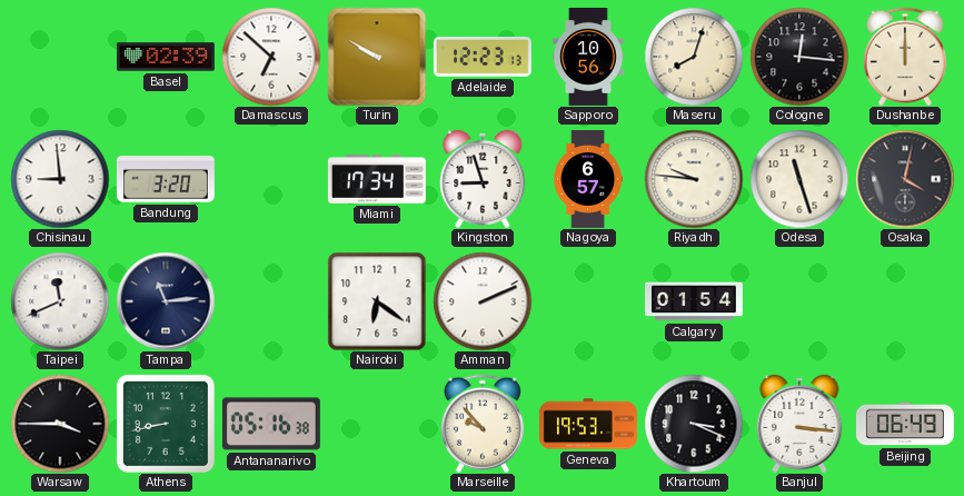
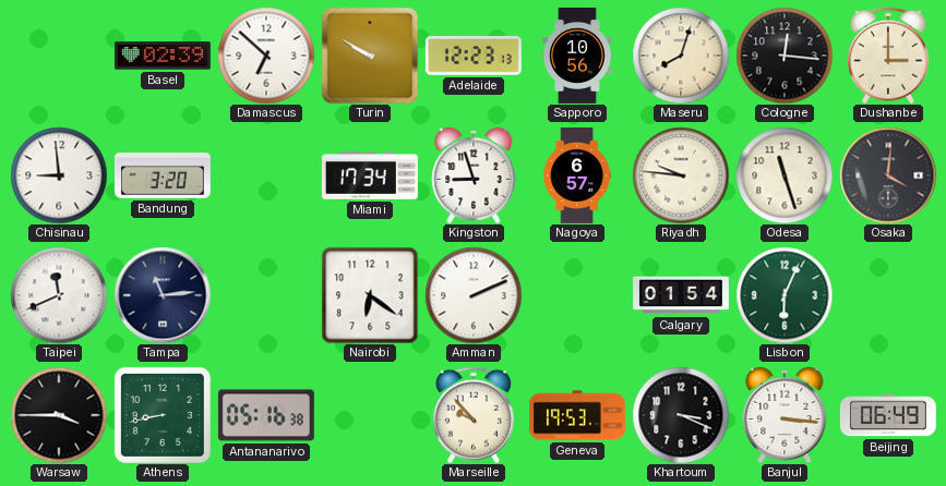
Dushanbe: 12:00 -> 3:00 (888, 56)
Osaka: 4:02 -> 4:01 (888, 175)
Lisbon: none -> 6:04 (785, 295)
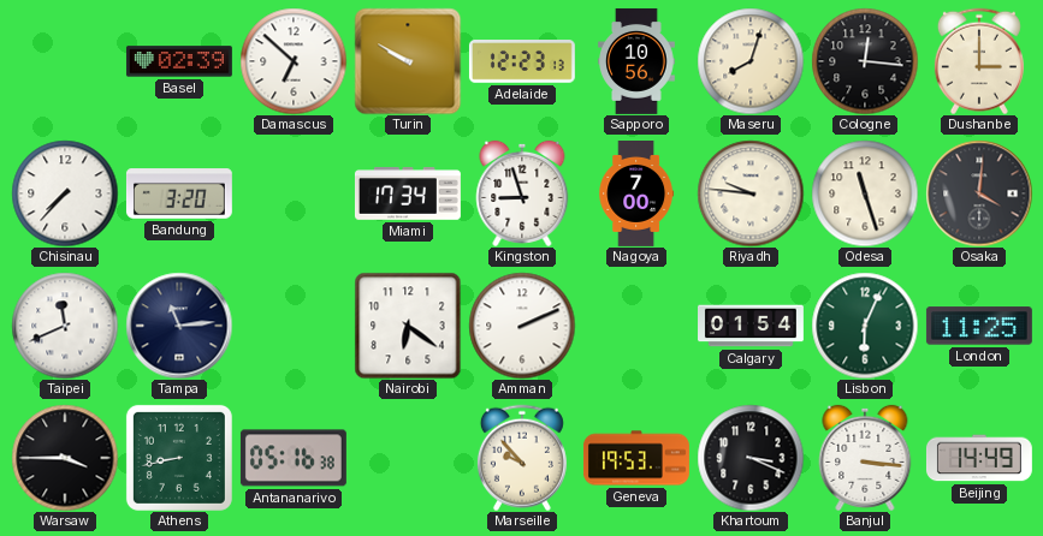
Chisinau: 8:59 -> 7:37 (65, 193)
Nagoya: 6:57 -> 7:00 (636, 195)
London: none -> 11:25 (979, 326)
Beijing: 06:49 -> 14:49 (979, 458)
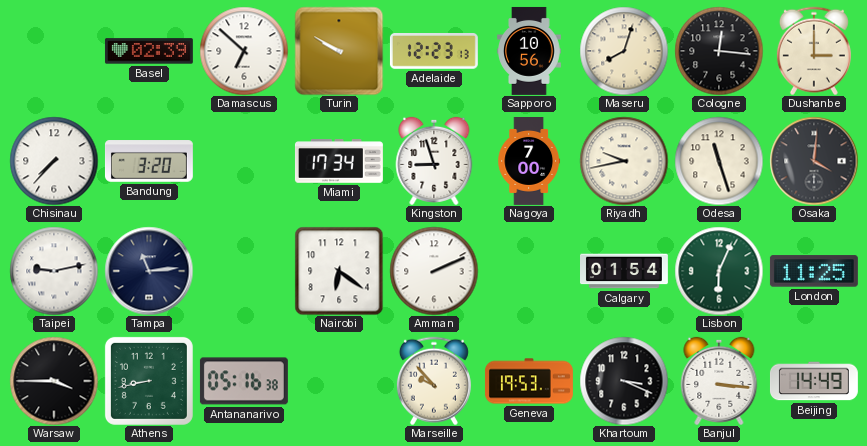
Riyadh: 9:46 -> 9:43 (624, 161)
Taipei: 11:41 -> 9:13 (54, 271)
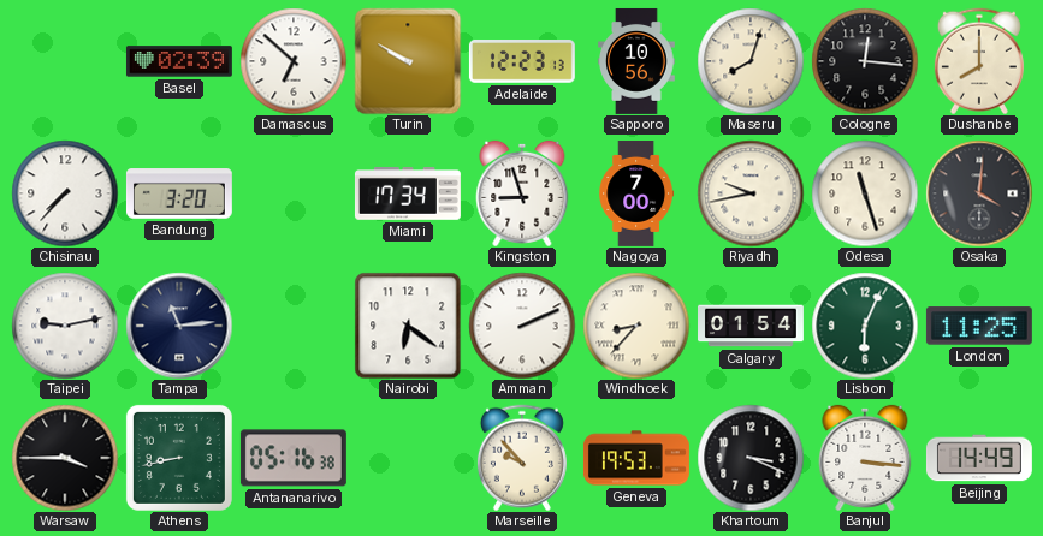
Dushanbe: 3:00 -> 8:00 (979, 61)
Windhoek: none -> 8:37 (636, 326)
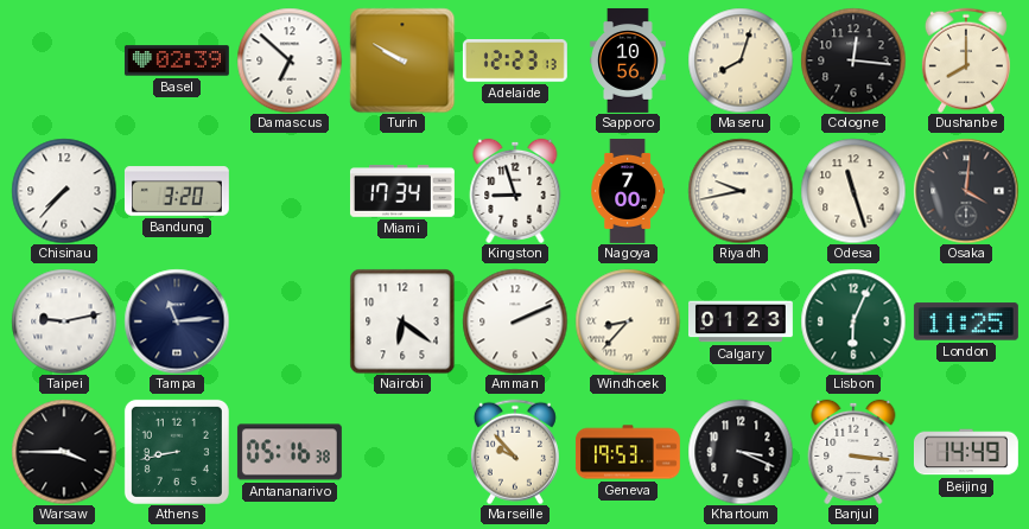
Calgary: 01:54 -> 01:23 (742, 321)
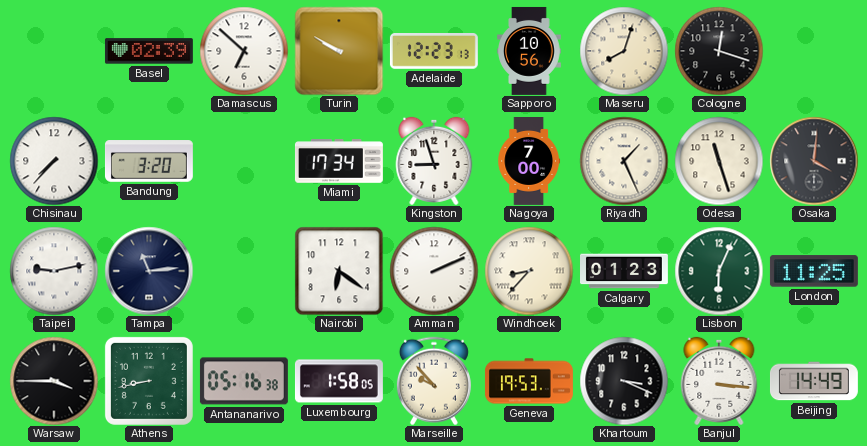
Cologne: 12:16 -> 12:18 (719, 51)
Dushanbe: 8:00 -> none (966, 60)
Riyadh: 9:43 -> 1:26 (624, 161)
Luxembourg: none -> 1:58 (339, 381)
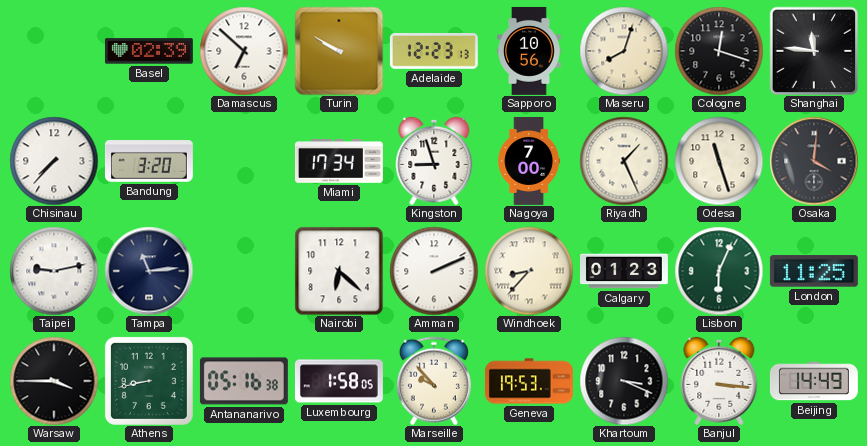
Shanghai: none -> 11:46 (813, 50)
Nairobi: 6:21 -> 6:22 (339, 271)
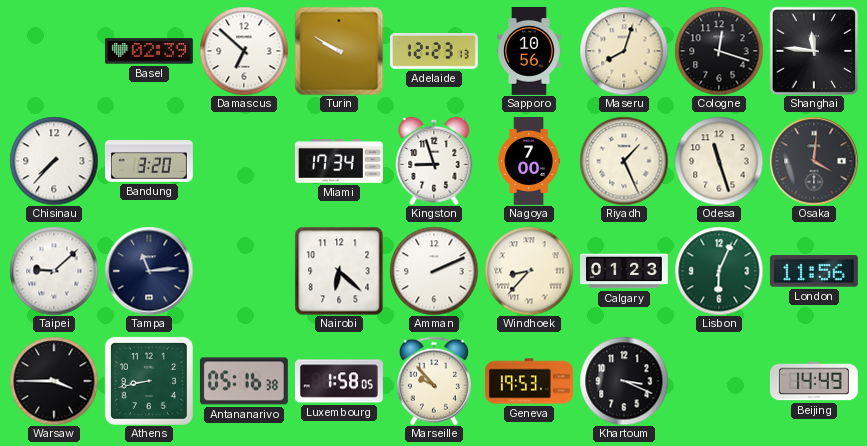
Taipei: 9:13 -> 9:08 (54, 271)
London: 11:25 -> 11:56 (814, 271)
Banjul: 3:16 -> none (719, 381)
